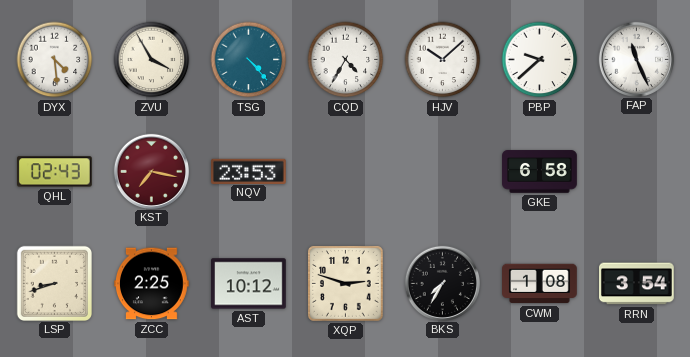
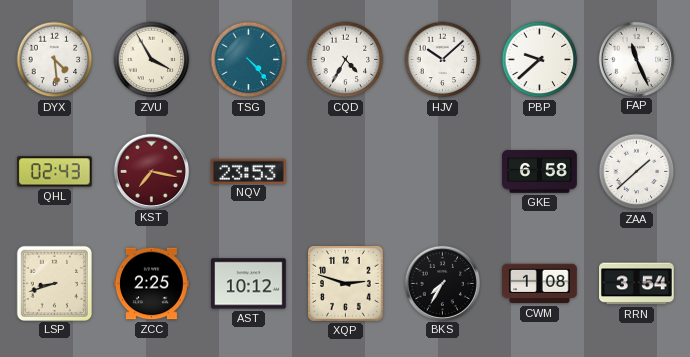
ZAA: none -> 1:38 (637, 172)
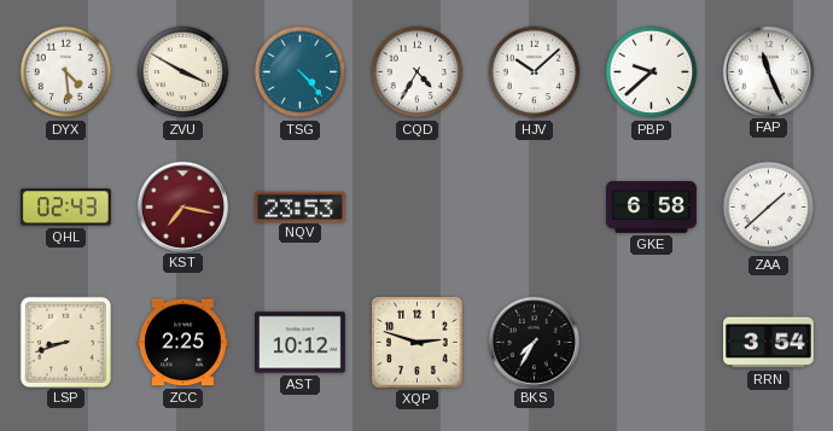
ZVU: 3:55 -> 3:50 (184, 72)
CWM: 1:08 -> none (540, 284)
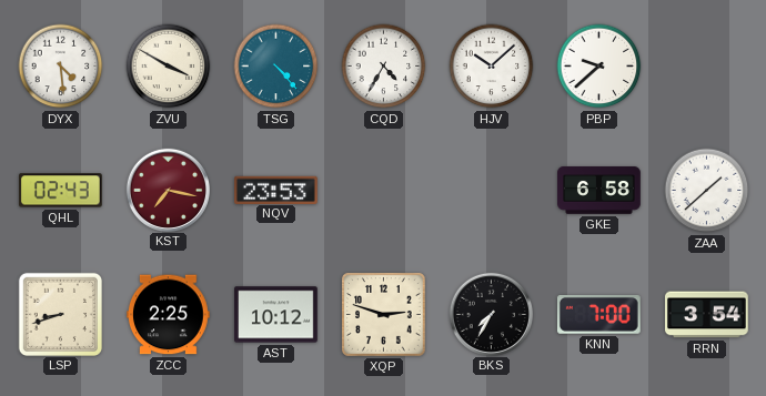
FAP: 11:26 -> none (768, 71)
KNN: none -> 7:00 (598, 314)
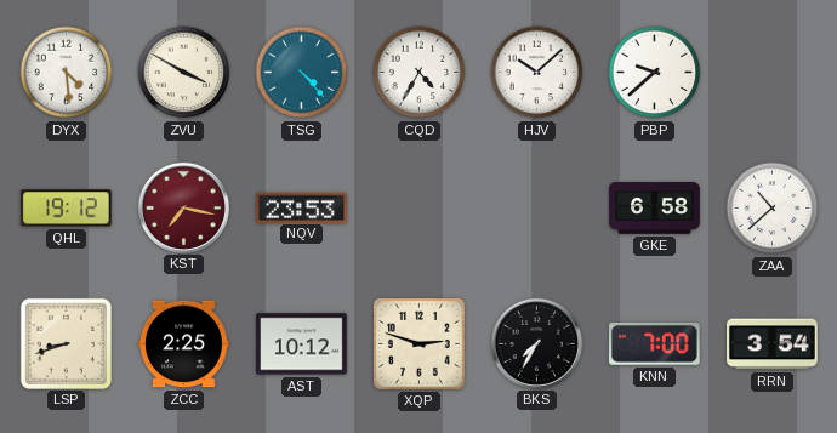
QHL: 02:43 -> 19:12 (66, 209)
ZAA: 1:38 -> 10:38 (773, 209)
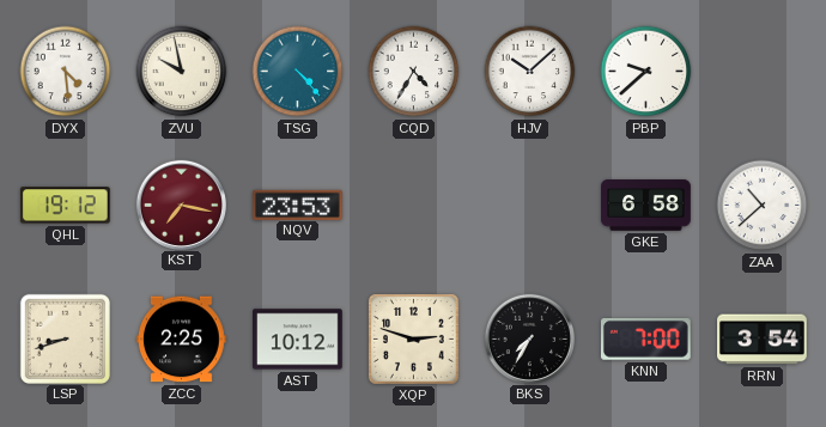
ZVU: 3:50 -> 9:58 (182, 72)
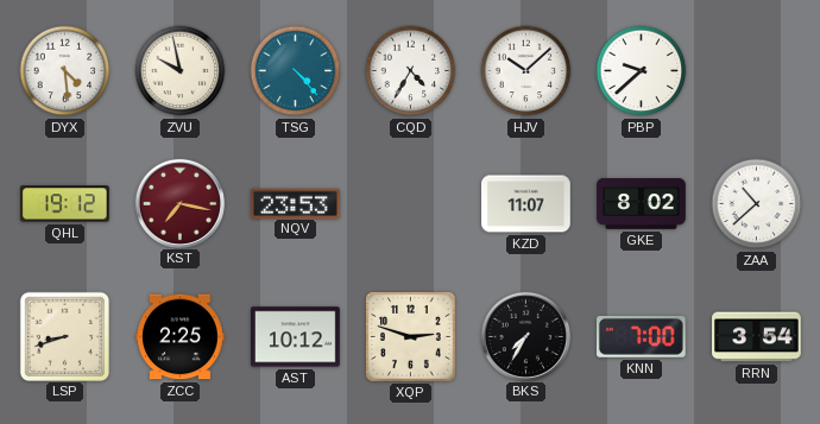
KZD: none -> 11:07 (526, 204)
GKE: 6:58 -> 8:02 (642, 204)
